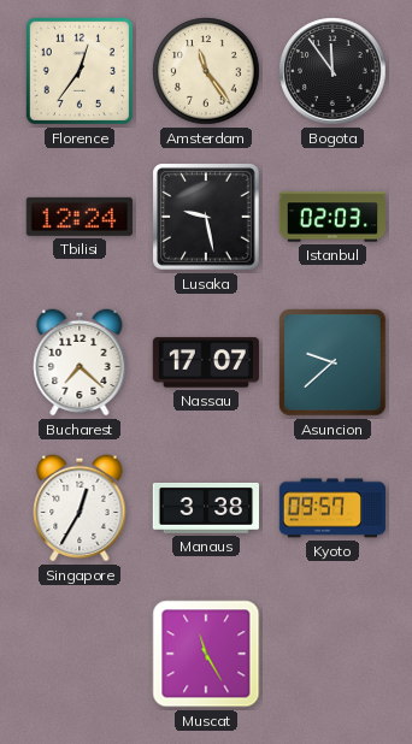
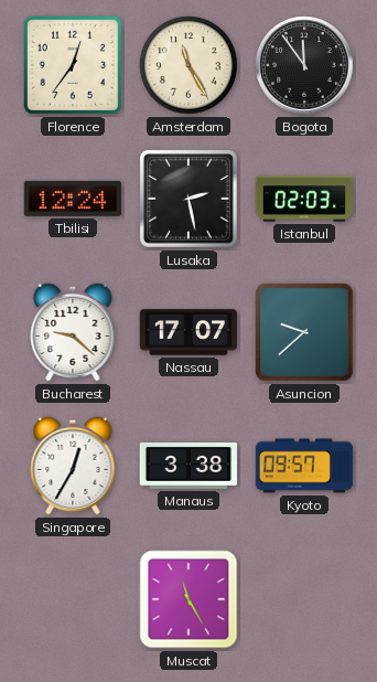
Amsterdam: 11:24 -> 11:25 (188, 65)
Lusaka: 9:28 -> 2:28 (188, 199)
Bucharest: 7:22 -> 9:22 (73, 332)
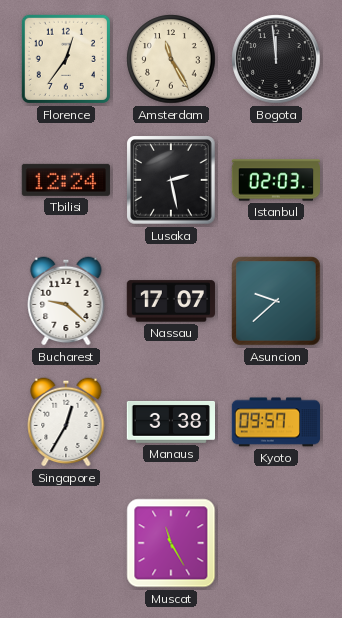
Bogota: 11:54 -> 11:59 (276, 59)
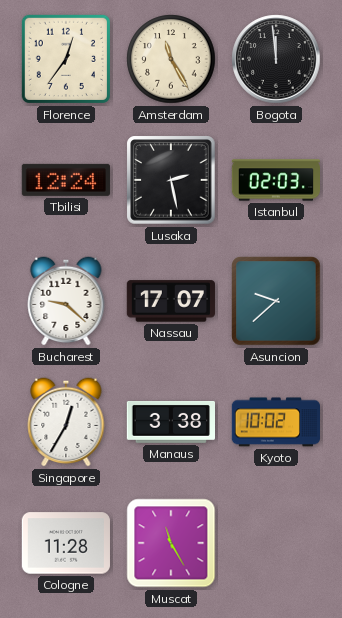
Kyoto: 09:57 -> 10:02 (275, 422)
Cologne: none -> 11:28 (65, 543)
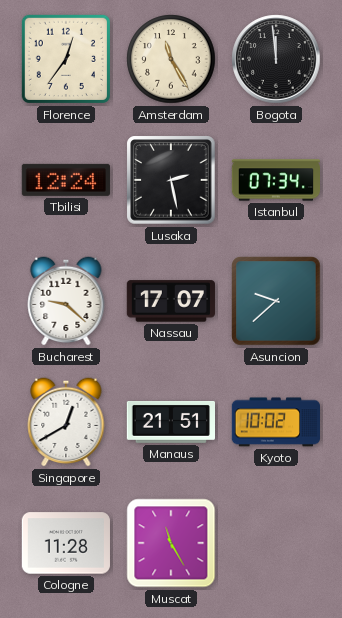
Istanbul: 02:03 -> 07:34 (275, 180)
Singapore: 12:35 -> 12:40 (66, 422)
Manaus: 3:38 -> 21:51 (170, 422)
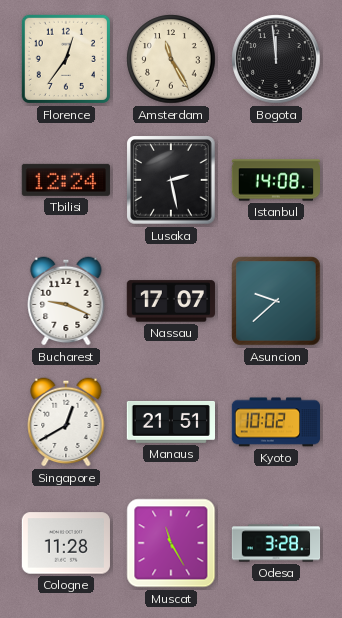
Istanbul: 07:34 -> 14:08 (275, 180)
Bucharest: 9:22 -> 9:19 (66, 301)
Odesa: none -> 3:28 (276, 543)
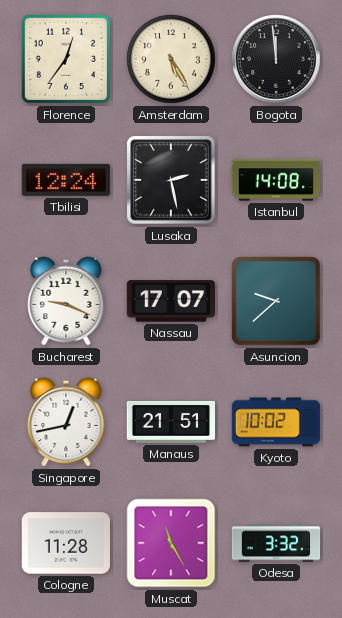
Amsterdam: 11:25 -> 5:25 (171, 59)
Singapore: 12:40 -> 12:43 (66, 422)
Odesa: 3:28 -> 3:32 (276, 543)
